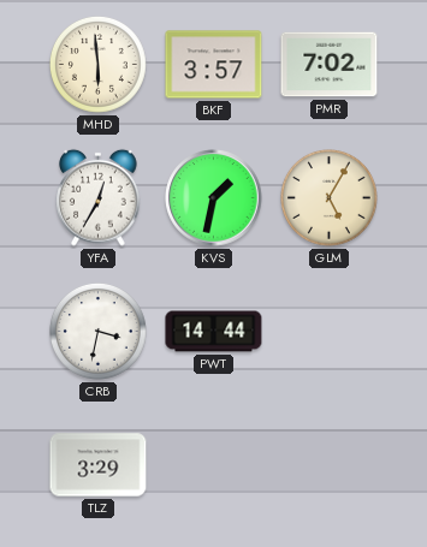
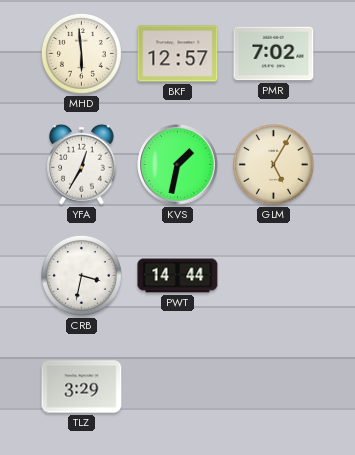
BKF: 3:57 -> 12:57 (178, 54)
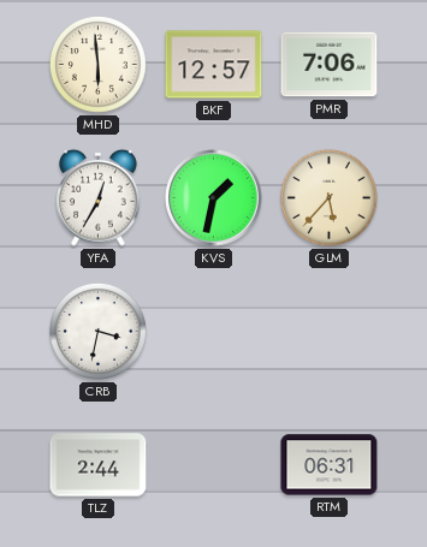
PMR: 7:02 -> 7:06 (330, 65)
GLM: 5:05 -> 5:37 (330, 198)
PWT: 14:44 -> none (178, 276)
TLZ: 3:29 -> 2:44 (99, 465)
RTM: none -> 06:31 (330, 465)
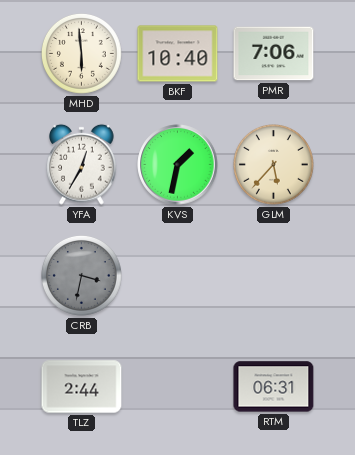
BKF: 12:57 -> 10:40 (178, 54)
CRB dial: white -> grey (82, 276)
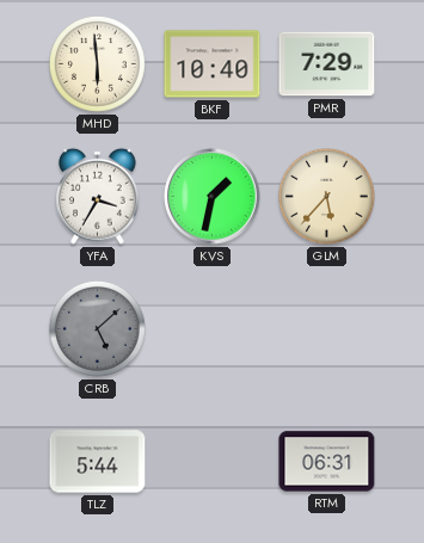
PMR: 7:06 -> 7:29 (327, 64)
YFA: 12:35 -> 3:35 (98, 196)
CRB: 3:32 -> 5:08 (98, 329)
TLZ: 2:44 -> 5:44 (98, 462)
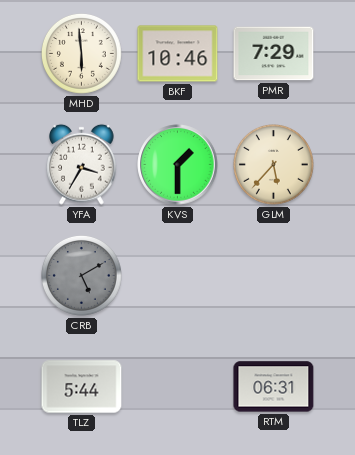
BKF: 10:40 -> 10:46 (178, 54)
KVS: 1:32 -> 1:30 (178, 165)
CRB: 5:08 -> 5:10 (82, 276)
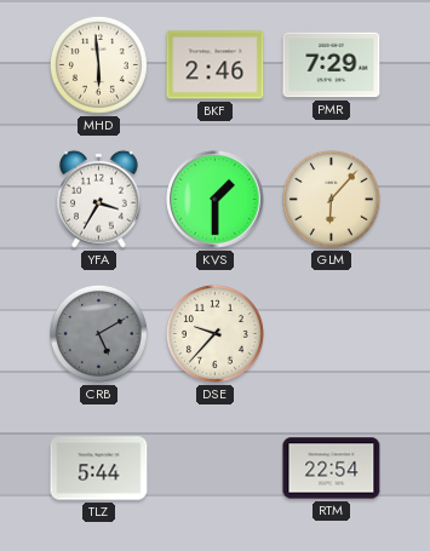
BKF: 10:46 -> 2:46 (216, 65)
GLM: 5:37 -> 6:07 (332, 200)
DSE: none -> 9:37 (216, 334)
RTM: 06:31 -> 22:54 (332, 469)
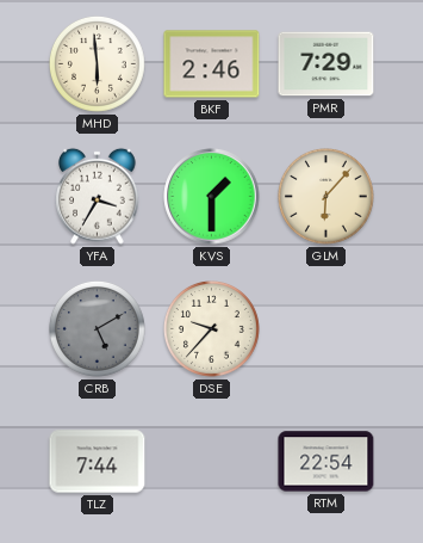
TLZ: 5:44 -> 7:44 (98, 462)
